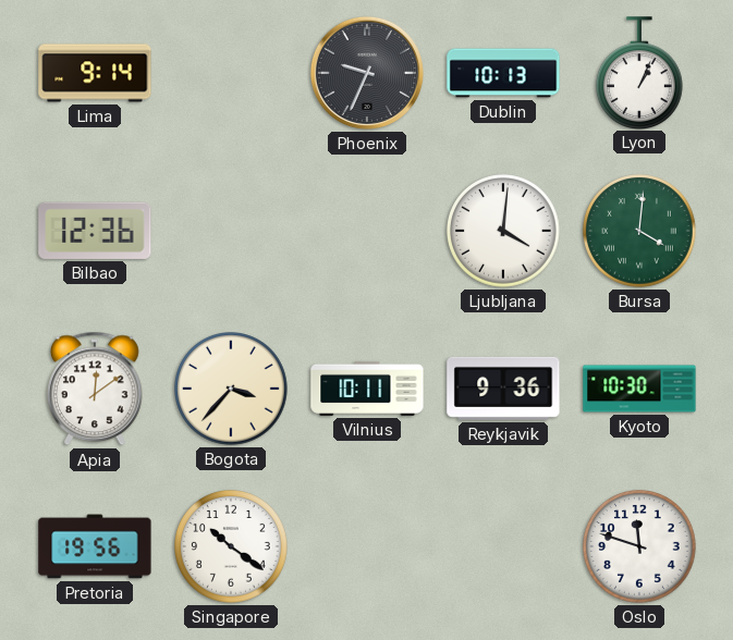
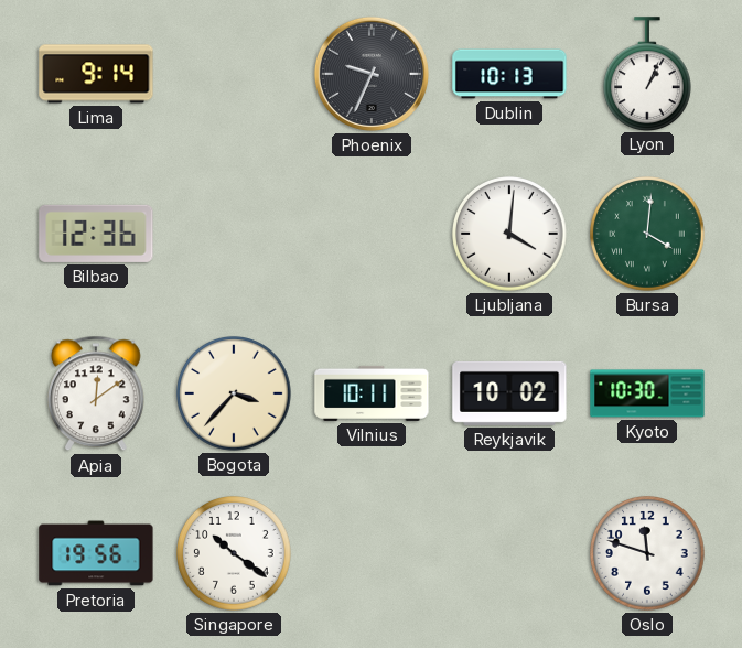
Reykjavik: 9:36 -> 10:02 (509, 393)
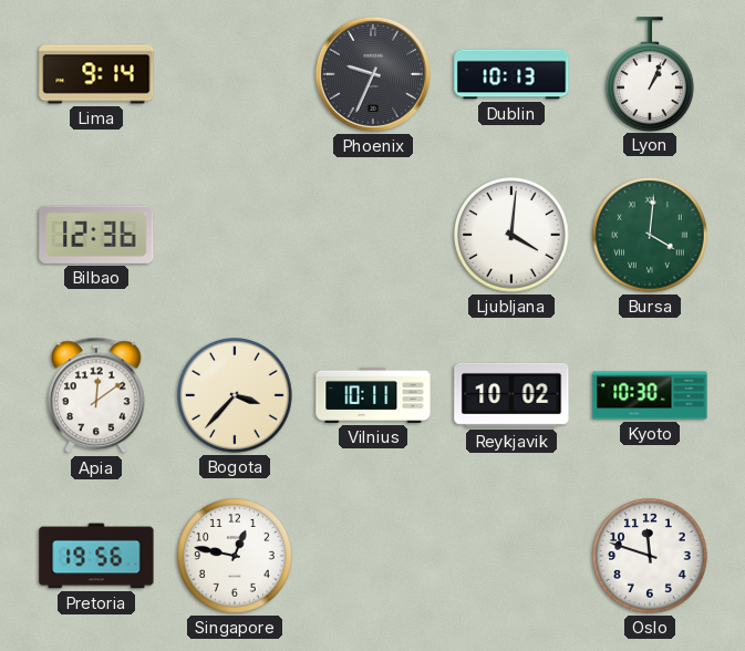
Singapore: 10:21 -> 12:47 (236, 557)
